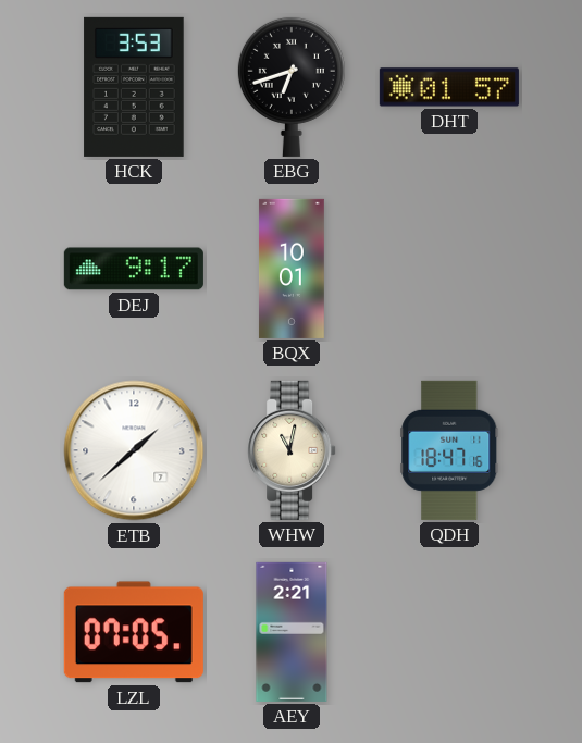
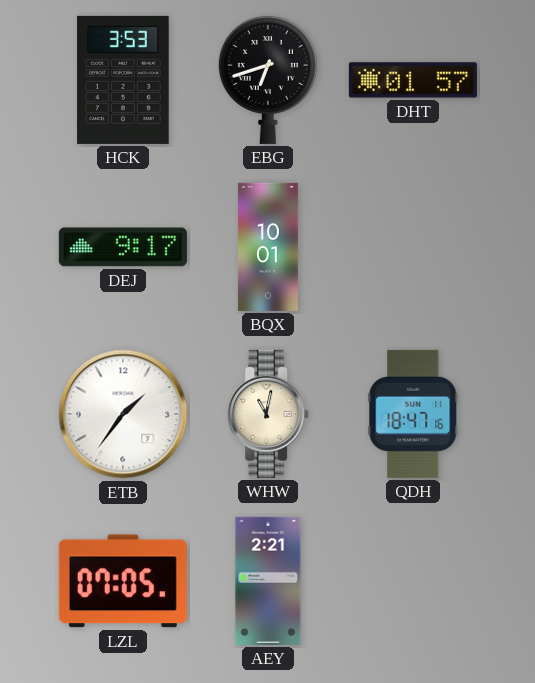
ETB: 1:38 -> 1:36 (123, 414)
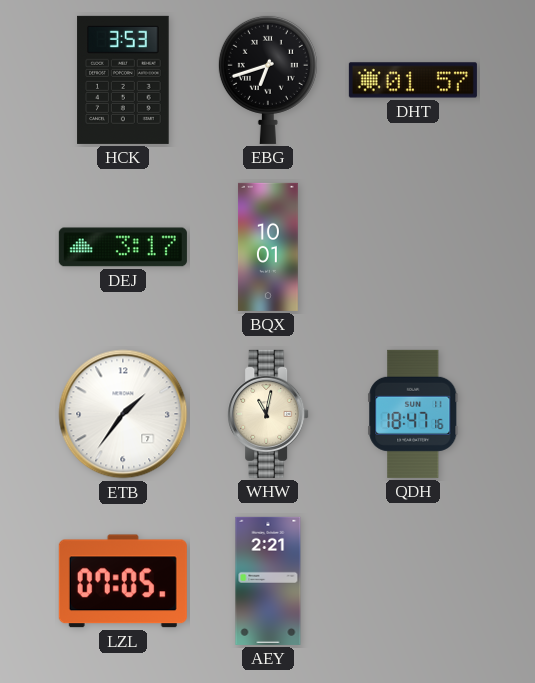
DEJ: 9:17 -> 3:17 (123, 247)
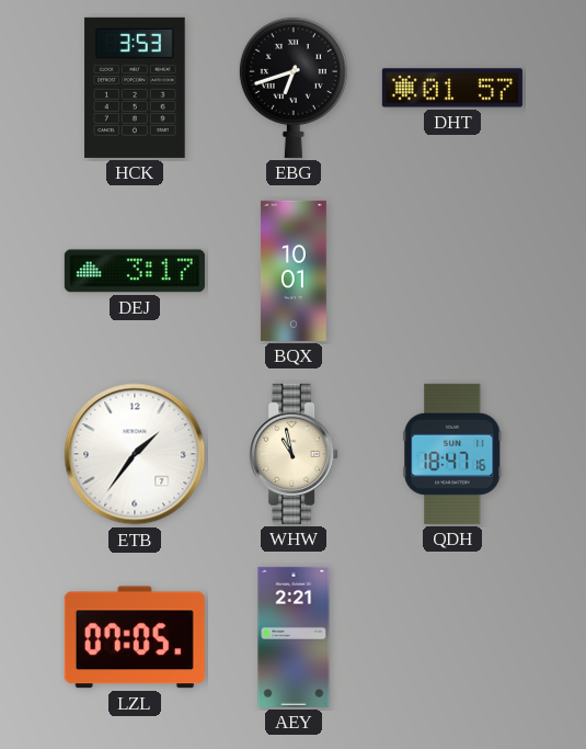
WHW: 11:02 -> 10:58 (294, 454)
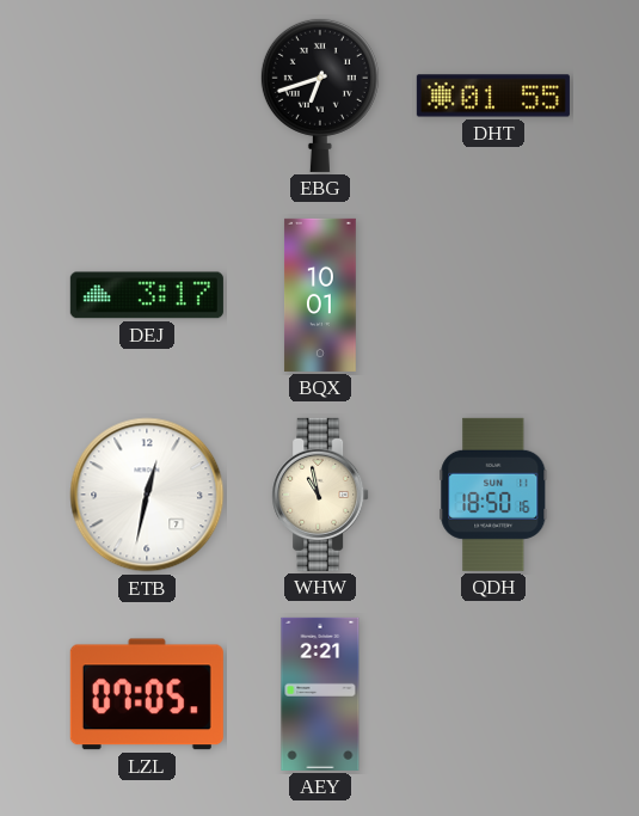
HCK: 3:53 -> none (135, 88)
DHT: 01:57 -> 01:55 (493, 96)
ETB: 1:36 -> 12:32 (147, 495)
QDH: 18:47 -> 18:50 (493, 495)
